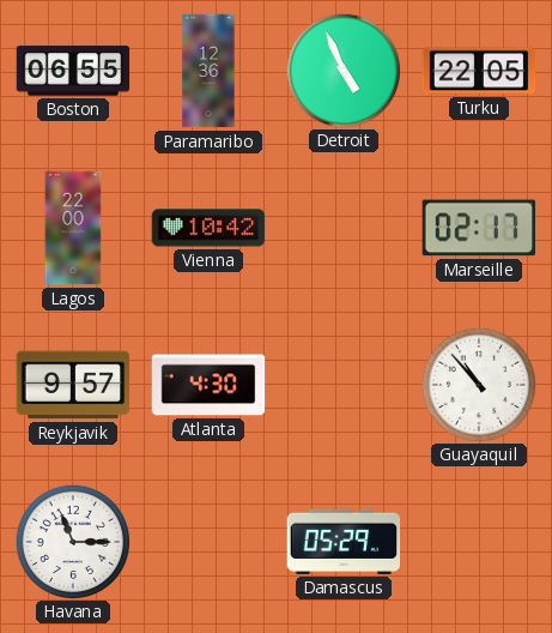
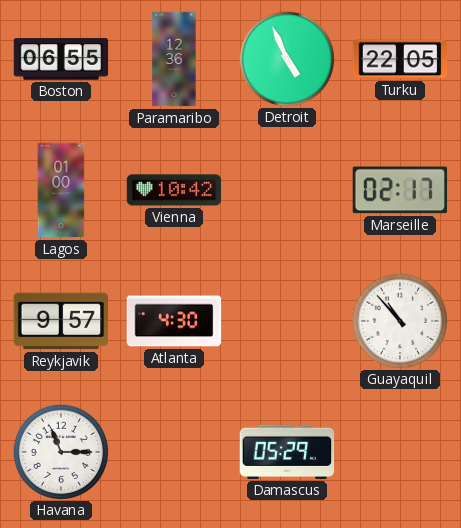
Lagos: 22:00 -> 01:00 (61, 190)
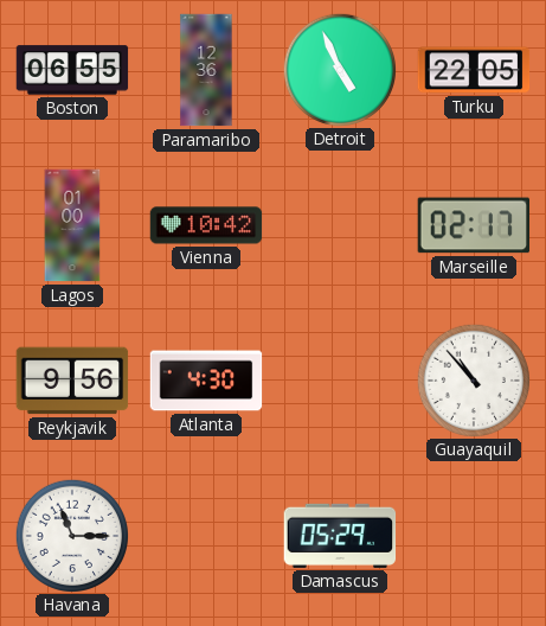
Reykjavik: 9:57 -> 9:56 (72, 381)
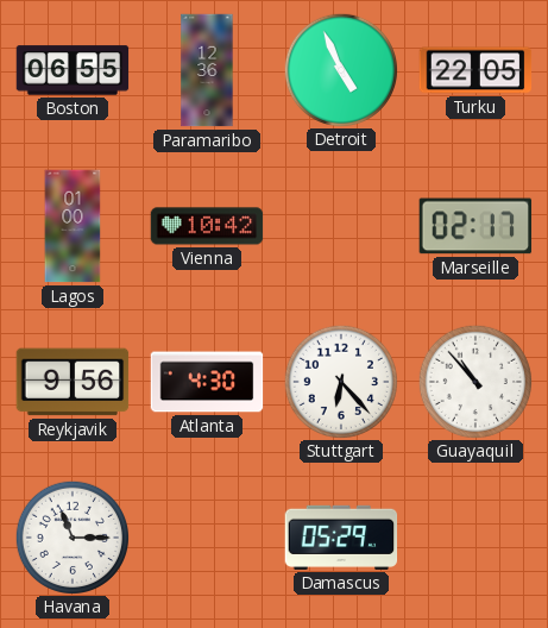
Stuttgart: none -> 6:23 (340, 381)
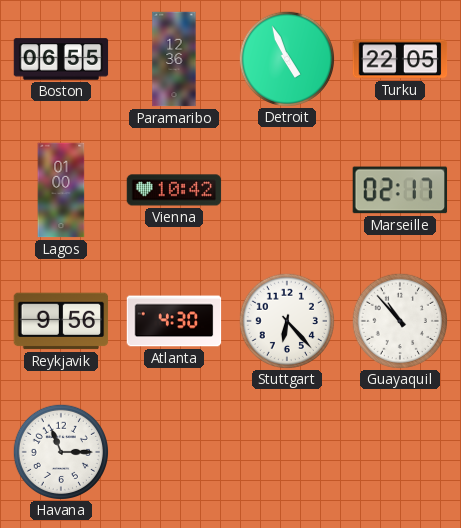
Damascus: 05:29 -> none (341, 538)
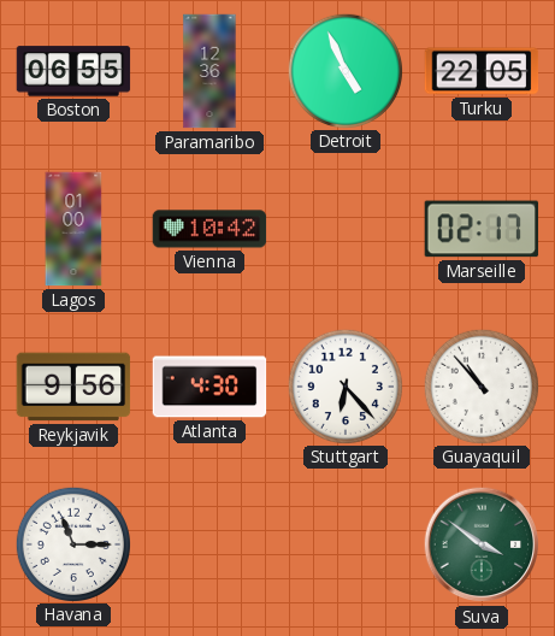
Suva: none -> 3:51 (482, 544)
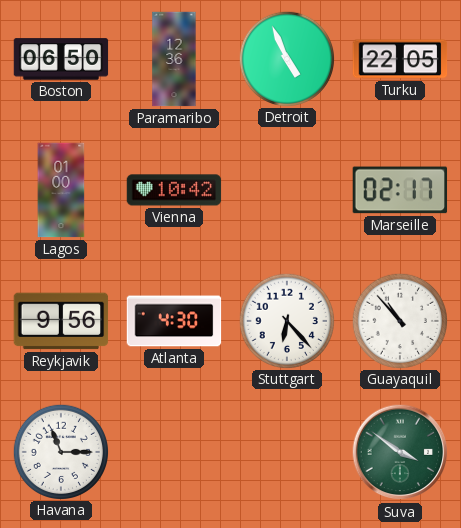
Boston: 06:55 -> 06:50 (61, 59)
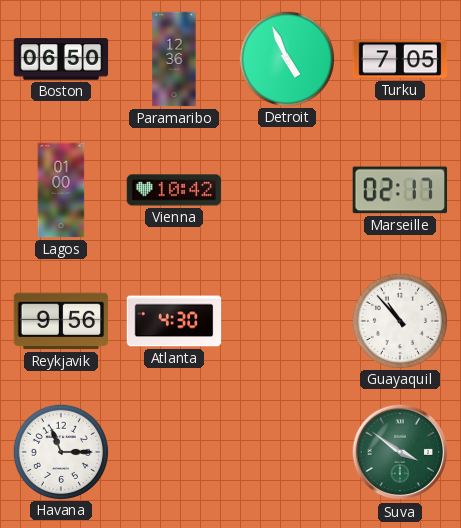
Turku: 22:05 -> 7:05 (400, 59)
Stuttgart: 6:23 -> none (286, 320)
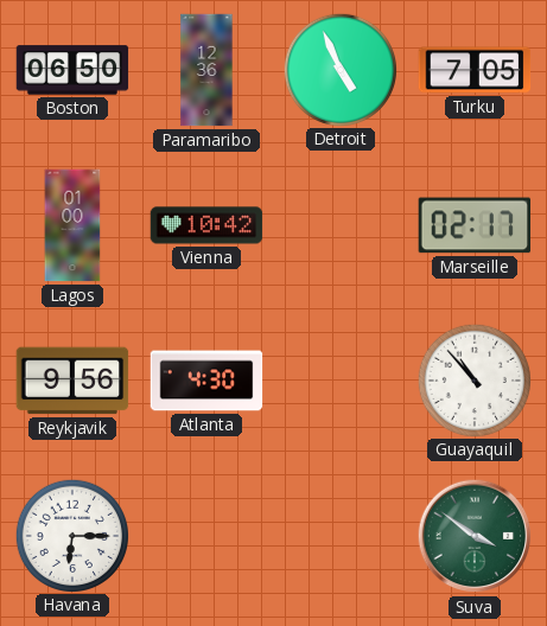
Havana: 11:15 -> 6:15 (71, 535)
